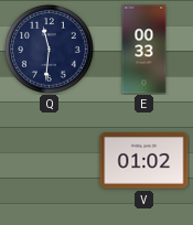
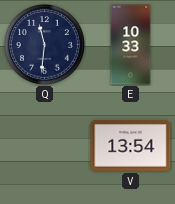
E: 00:33 -> 10:33 (131, 45)
V: 01:02 -> 13:54 (131, 146)
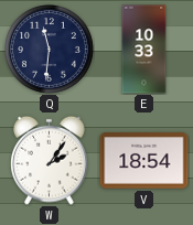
W: none -> 2:06 (50, 160)
V: 13:54 -> 18:54 (144, 161)
